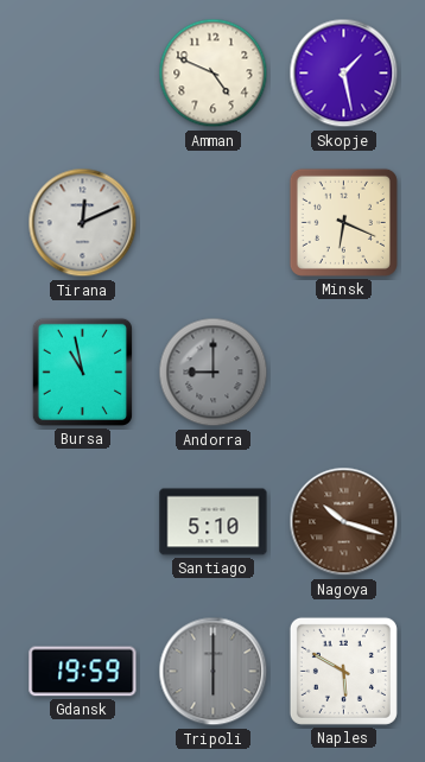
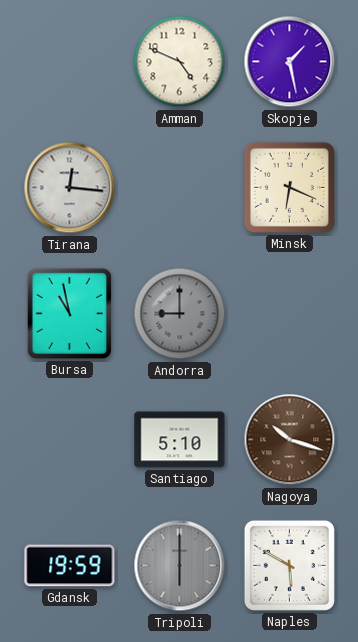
Tirana: 12:11 -> 12:16 (70, 188)
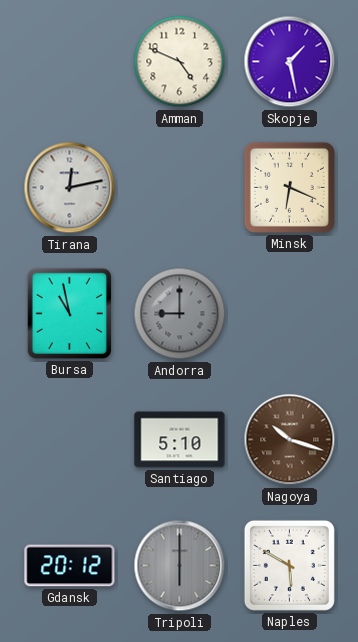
Tirana: 12:16 -> 12:13 (70, 188)
Gdansk: 19:59 -> 20:12 (70, 566)
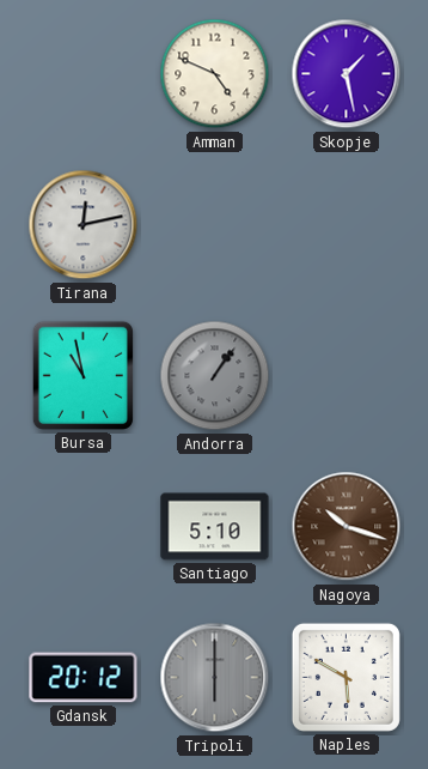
Minsk: 6:19 -> none (289, 187)
Andorra: 9:00 -> 1:06 (215, 376)
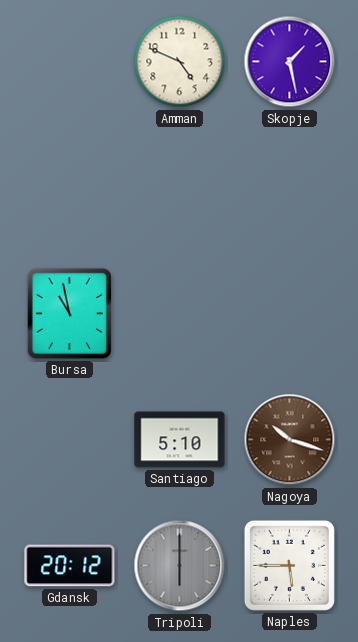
Tirana: 12:13 -> none (84, 225)
Andorra: 1:06 -> none (215, 376)
Naples: 5:50 -> 5:45 (289, 565)
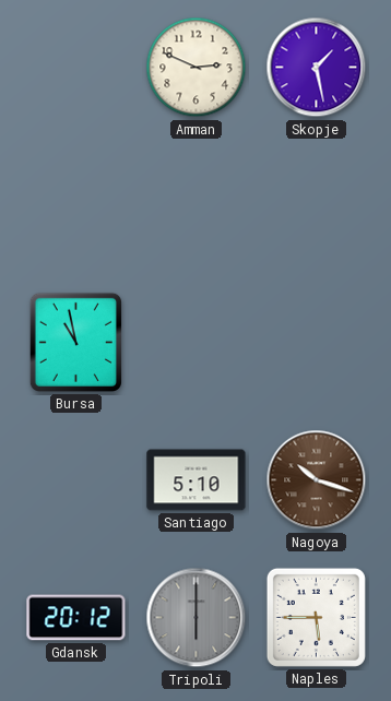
Amman: 4:49 -> 2:49 (197, 68)
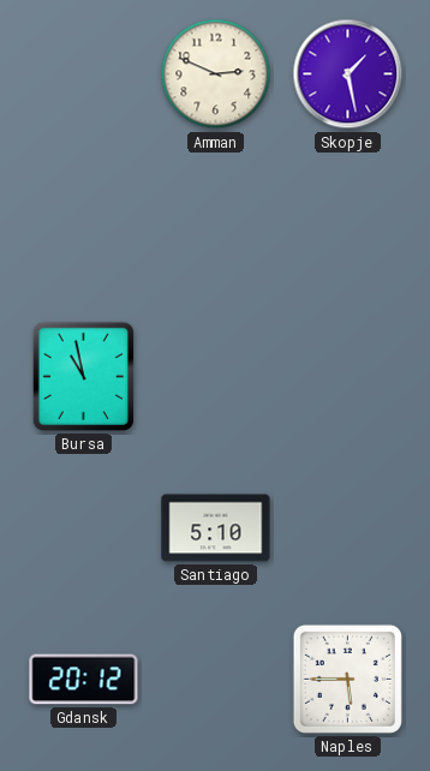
Nagoya: 10:18 -> none (317, 480)
Tripoli: 6:00 -> none (197, 618)
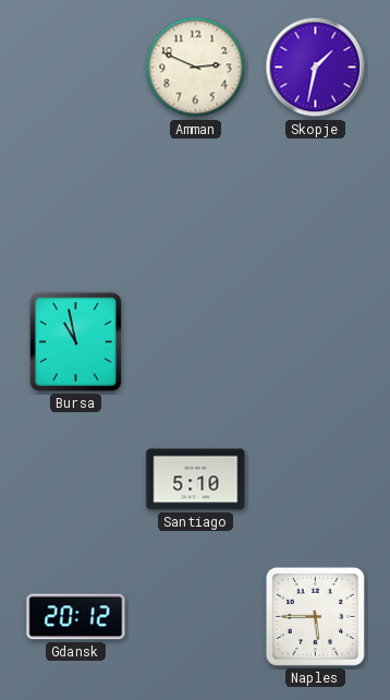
Skopje: 1:28 -> 1:32 (316, 68)
